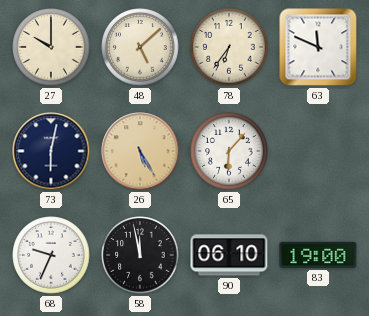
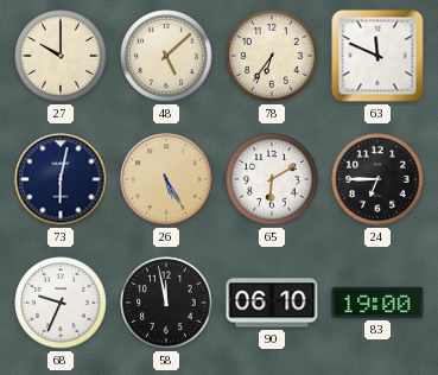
65: 6:07 -> 6:10 (272, 179)
24: none -> 6:45 (377, 179)
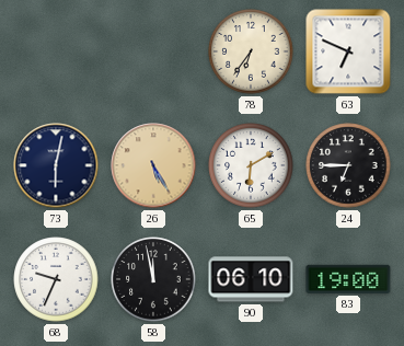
27: 10:00 -> none (61, 56)
48: 5:08 -> none (166, 56)
63: 11:49 -> 6:49 (348, 51)
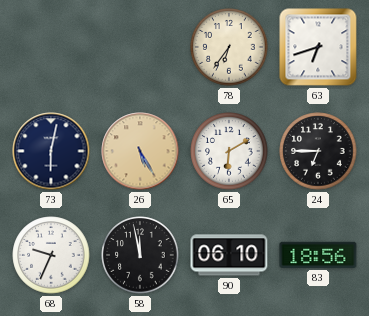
63: 6:49 -> 6:42 (318, 47)
83: 19:00 -> 18:56 (318, 255)
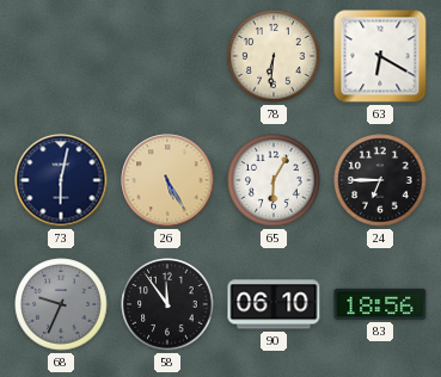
78: 6:36 -> 6:31 (274, 56)
63: 6:42 -> 6:20 (380, 56)
65: 6:10 -> 6:05 (274, 180)
68 dial: white -> grey (61, 304)
58: 11:58 -> 11:54 (167, 304)
